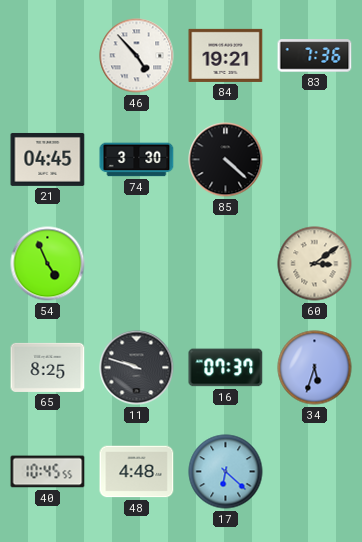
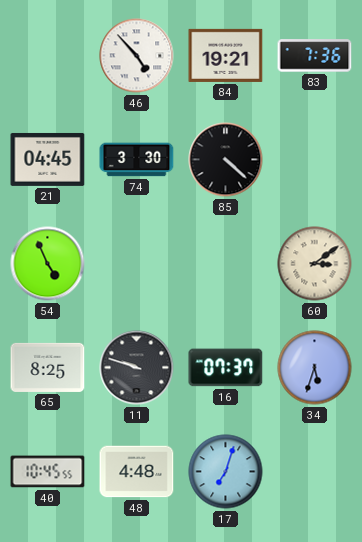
17: 6:22 -> 7:03 (226, 472)
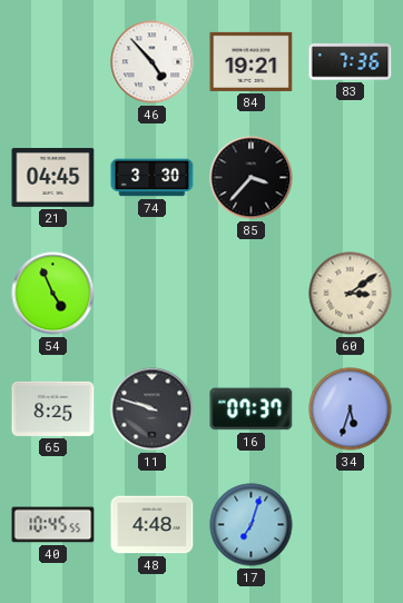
85: 4:22 -> 3:37 (252, 178)
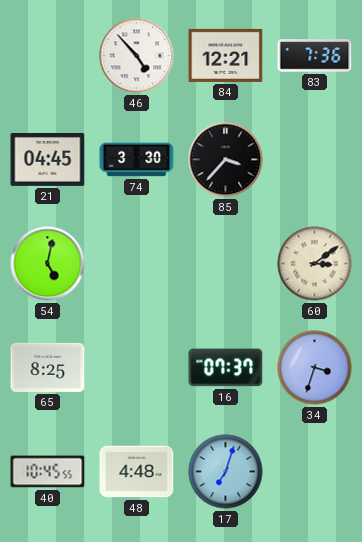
84: 19:21 -> 12:21 (226, 55)
54: 4:56 -> 5:02 (48, 264)
11: 9:48 -> none (153, 409)
34: 5:33 -> 3:33 (315, 368)
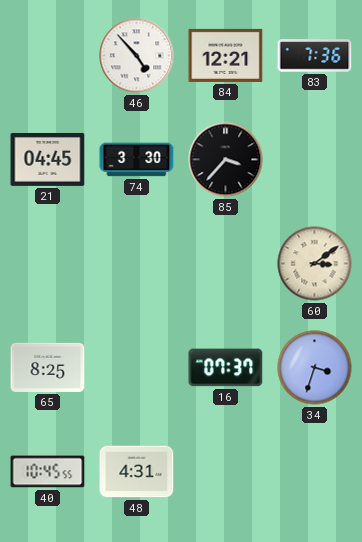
54: 5:02 -> none (48, 264)
48: 4:48 -> 4:31 (137, 472)
17: 7:03 -> none (226, 472)
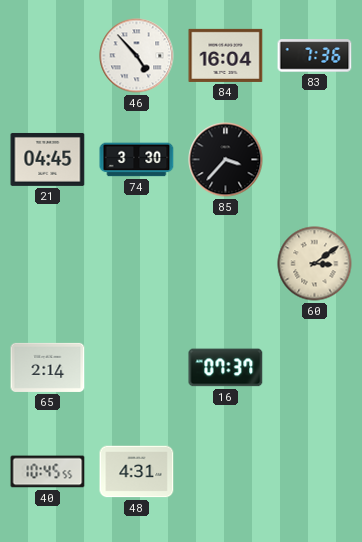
84: 12:21 -> 16:04 (226, 55)
65: 8:25 -> 2:14 (48, 367)
34: 3:33 -> none (315, 368)
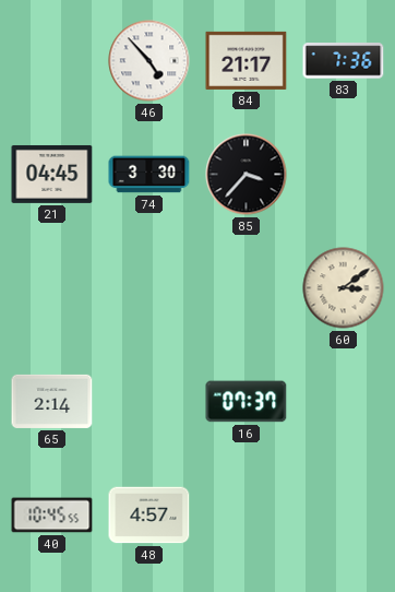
84: 16:04 -> 21:17 (247, 60)
48: 4:31 -> 4:57 (149, 516)
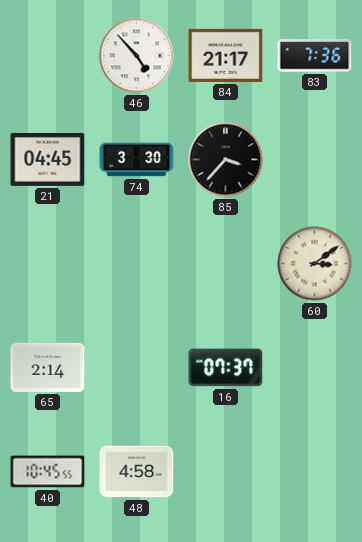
48: 4:57 -> 4:58 (137, 472)
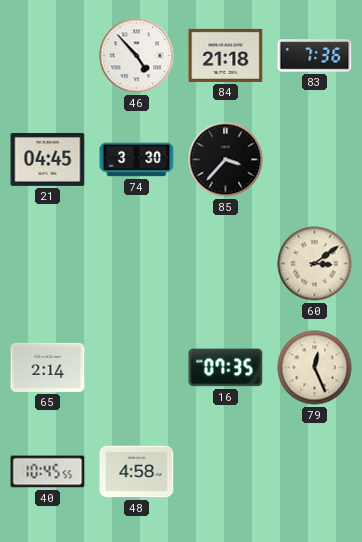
84: 21:17 -> 21:18 (226, 55)
16: 07:37 -> 07:35 (226, 368)
79: none -> 12:26 (315, 368)
